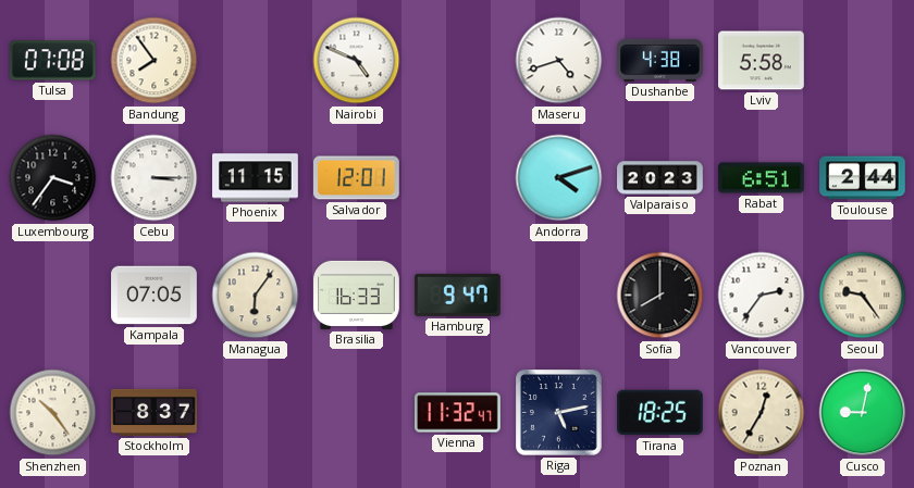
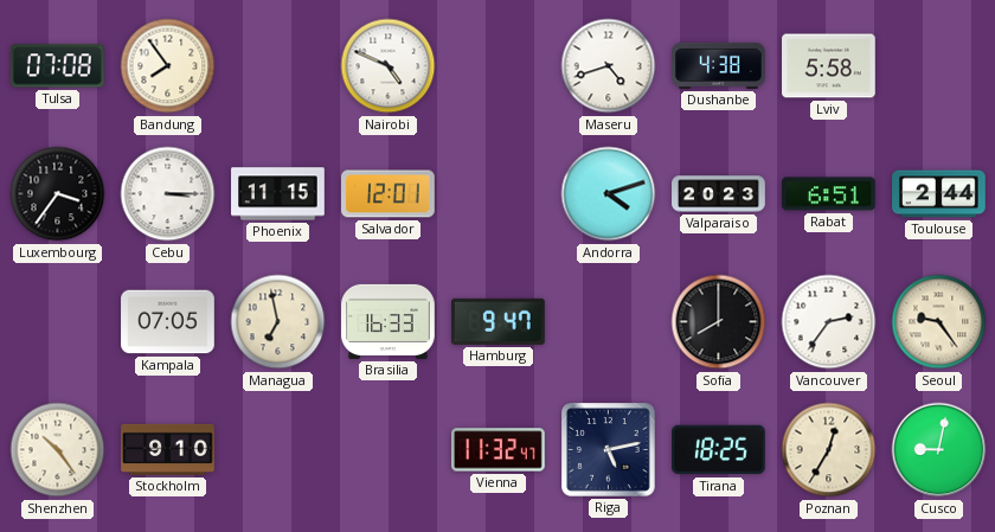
Managua: 6:06 -> 6:58 (278, 322)
Stockholm: 8:37 -> 9:10 (168, 449)
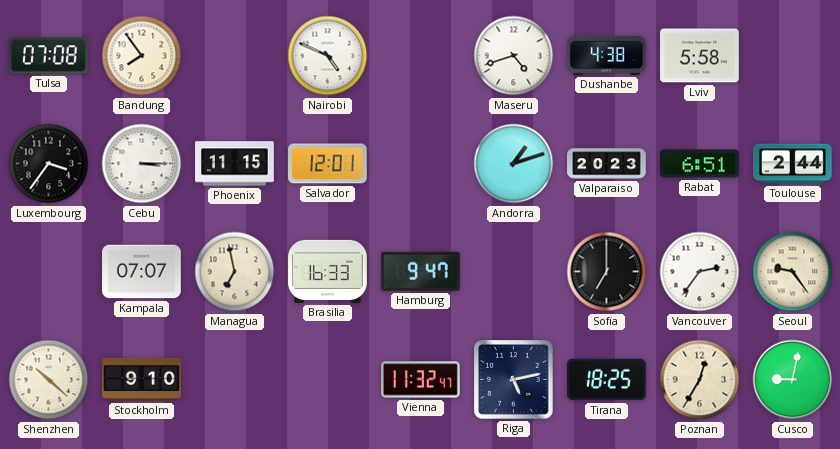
Andorra: 4:12 -> 1:12 (514, 164)
Kampala: 07:05 -> 07:07 (142, 272)
Sofia: 8:00 -> 7:00 (607, 272)
Shenzhen: 10:24 -> 10:22 (49, 380)
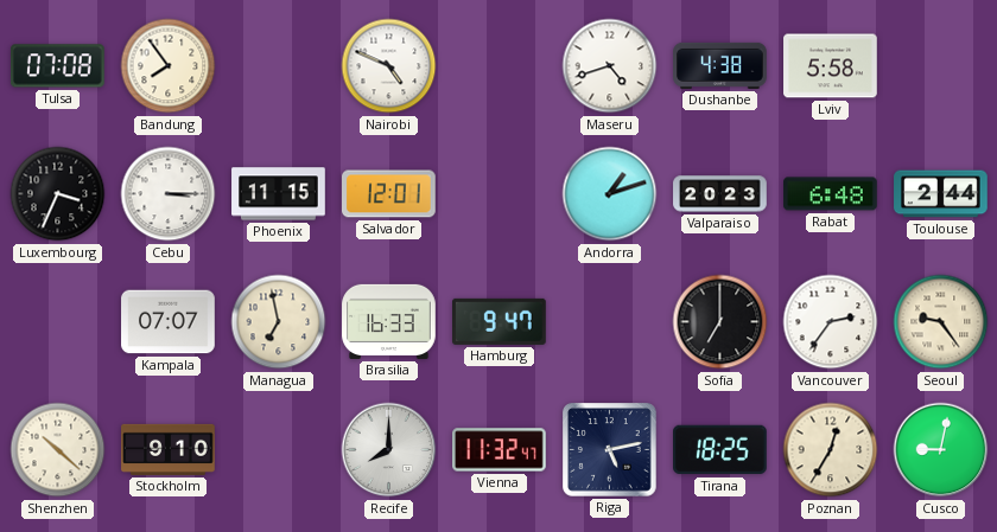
Luxembourg: 3:36 -> 3:34 (58, 194)
Rabat: 6:51 -> 6:48 (831, 194)
Recife: none -> 8:00 (389, 450)
